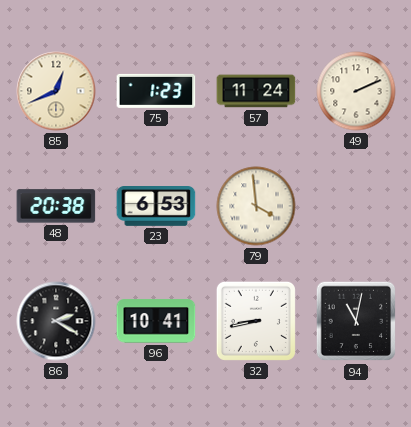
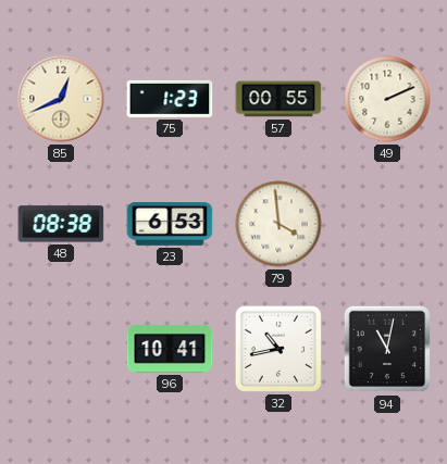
57: 11:24 -> 00:55 (278, 99)
48: 20:38 -> 08:38 (61, 224)
86: 2:20 -> none (56, 321)
32: 8:43 -> 10:43 (278, 349)
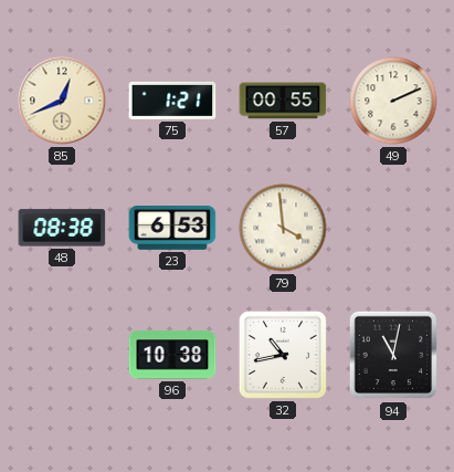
75: 1:23 -> 1:21 (172, 101)
96: 10:41 -> 10:38 (172, 355)
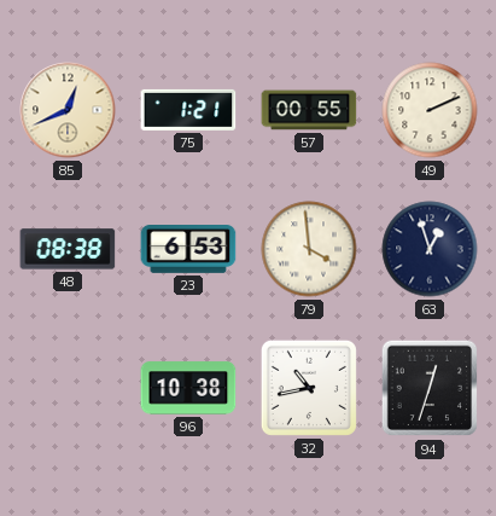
63: none -> 12:57 (430, 249)
94: 11:02 -> 12:33 (430, 388)
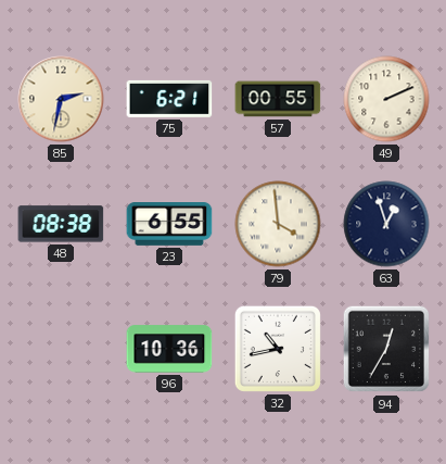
85: 12:41 -> 2:32 (61, 99)
75: 1:21 -> 6:21 (169, 99)
23: 6:53 -> 6:55 (169, 225)
96: 10:38 -> 10:36 (169, 349)
94: 12:33 -> 12:35 (386, 349)
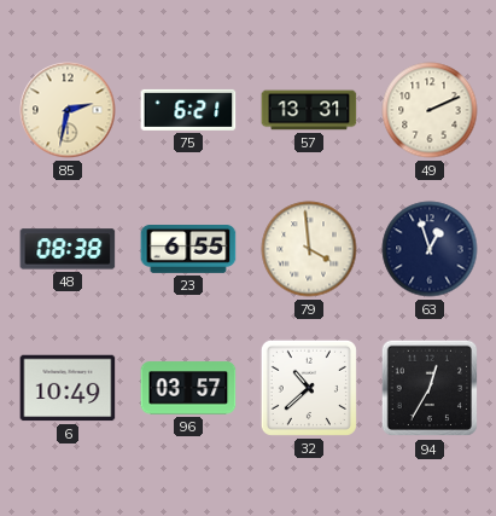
57: 00:55 -> 13:31 (309, 110)
6: none -> 10:49 (68, 388)
96: 10:36 -> 03:57 (188, 388)
32: 10:43 -> 10:38 (309, 388)
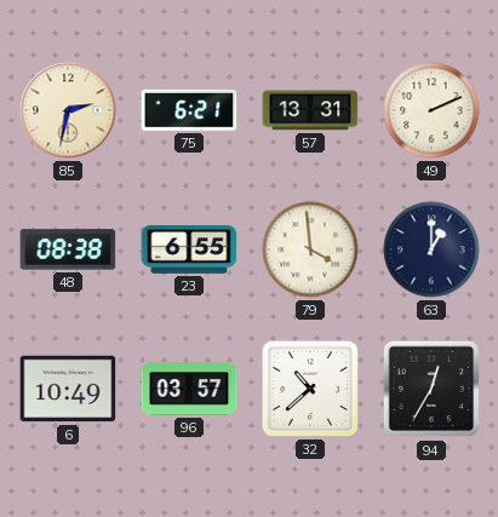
63: 12:57 -> 1:00 (431, 249)
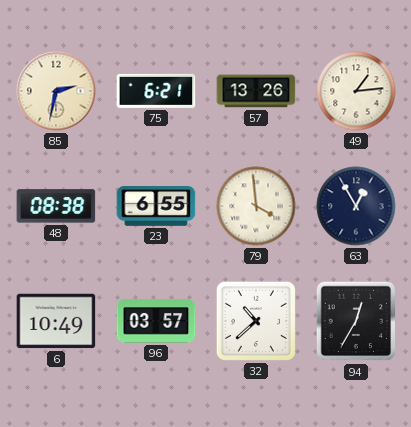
57: 13:31 -> 13:26 (256, 91)
49: 2:11 -> 1:14 (356, 91)
63: 1:00 -> 12:55 (356, 206)
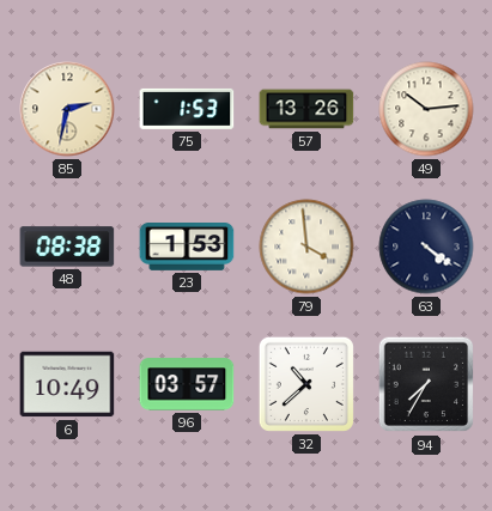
75: 6:21 -> 1:53 (187, 109)
49: 1:14 -> 10:14 (426, 109)
23: 6:55 -> 1:53 (187, 248)
63: 12:55 -> 4:21 (426, 247)
94: 12:35 -> 7:35 (426, 384)
